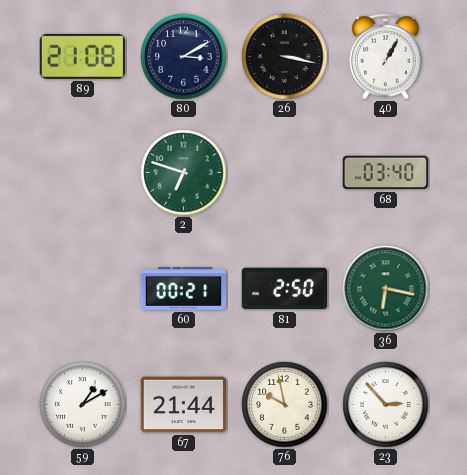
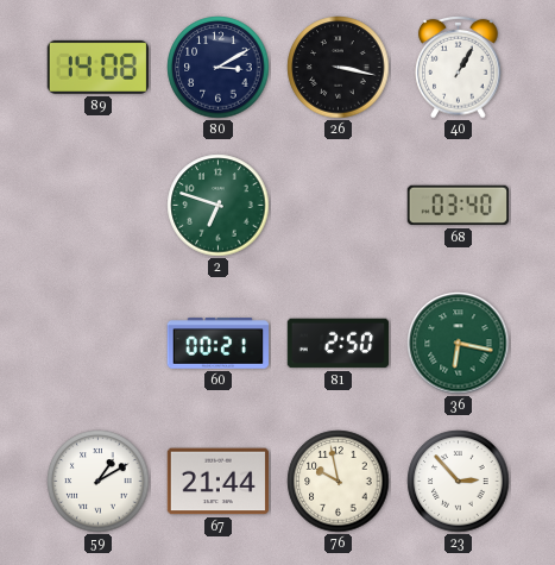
89: 21:08 -> 14:08 (97, 67)
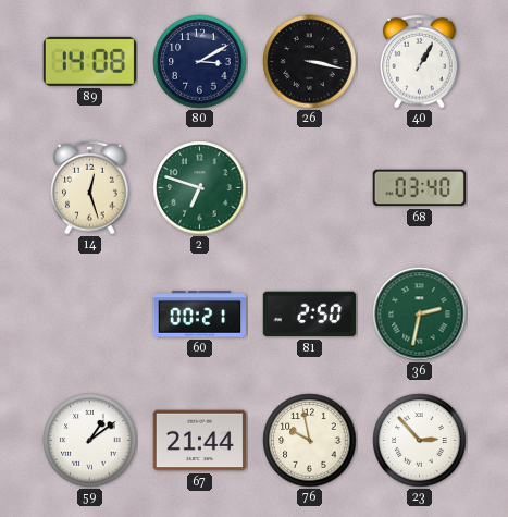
14: none -> 12:27 (90, 187)
36: 6:17 -> 2:32 (420, 315)
59: 1:10 -> 1:09 (90, 441)
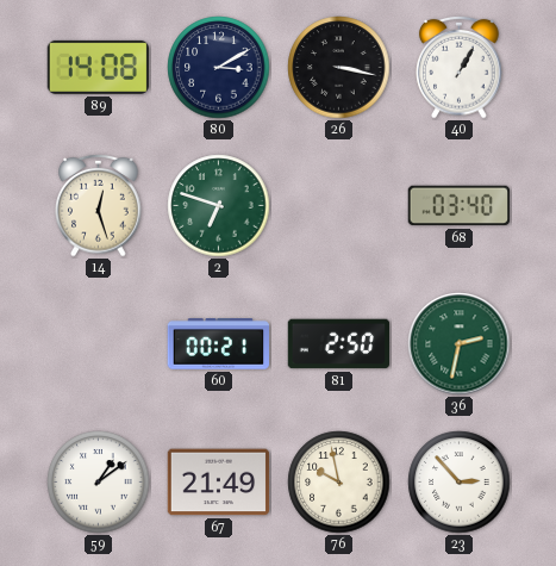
67: 21:44 -> 21:49 (219, 483)
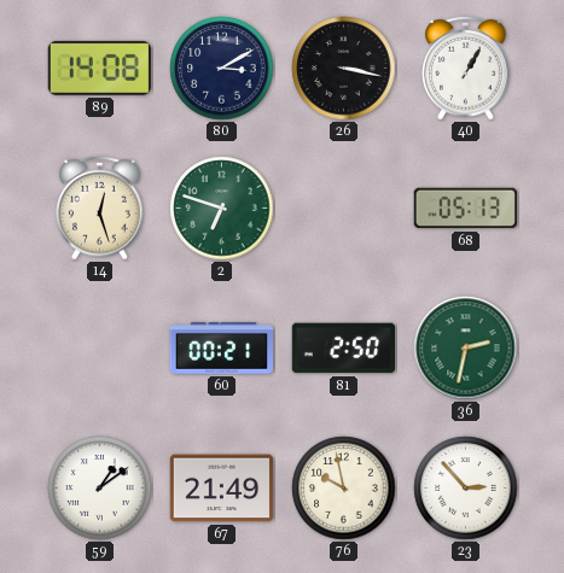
68: 03:40 -> 05:13 (466, 209)
